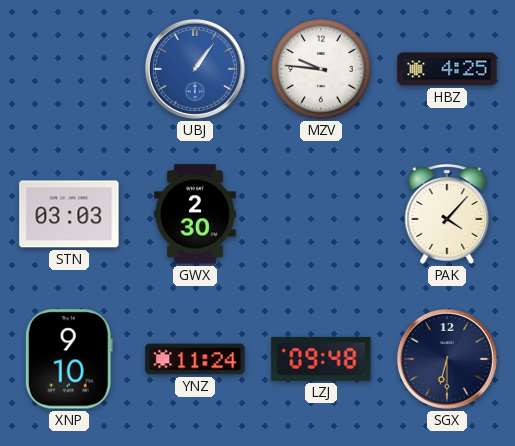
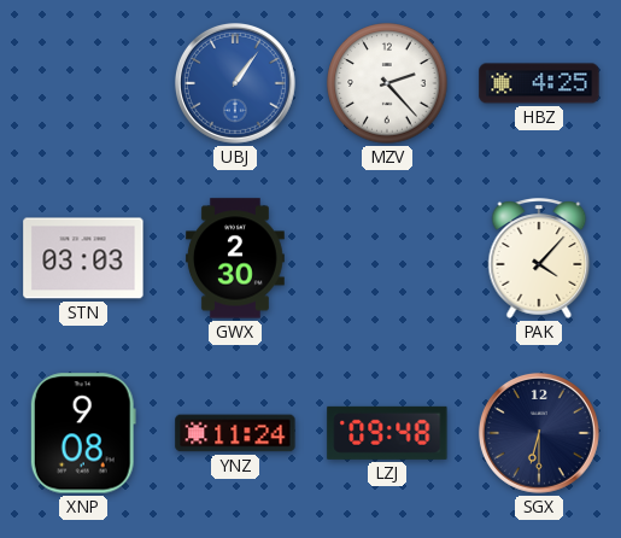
MZV: 9:46 -> 2:23 (387, 83)
XNP: 9:10 -> 9:08 (83, 433)
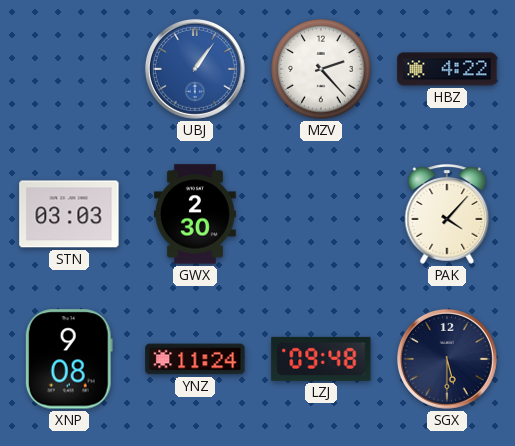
HBZ: 4:25 -> 4:22 (447, 69)
SGX: 6:30 -> 5:30 (447, 359)
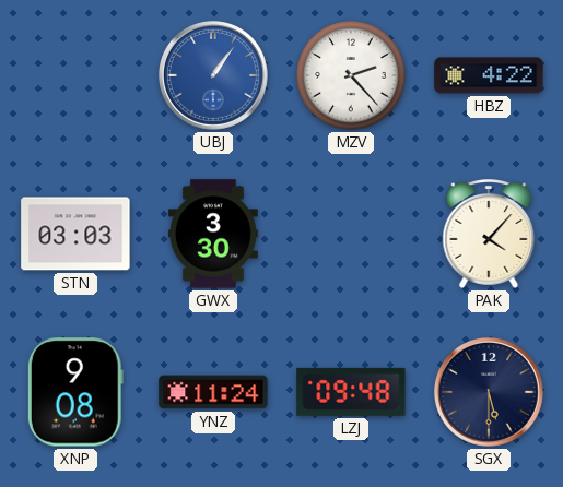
GWX: 2:30 -> 3:30 (213, 234)
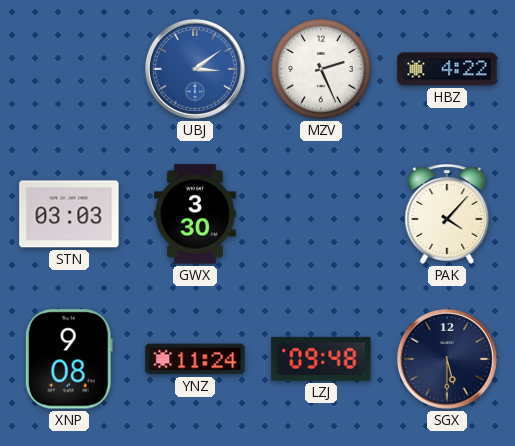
UBJ: 1:06 -> 3:09 (195, 69)
MZV: 2:23 -> 2:26 (321, 69)
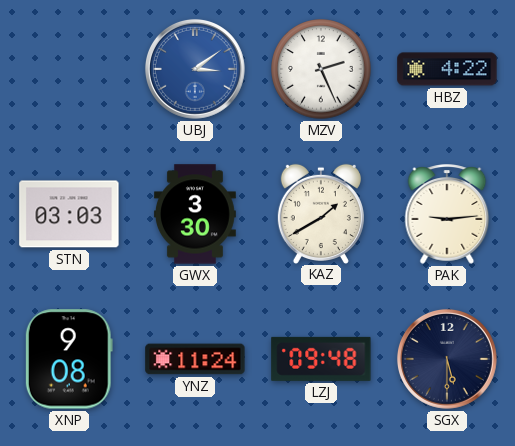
KAZ: none -> 1:40 (321, 213)
PAK: 4:07 -> 9:14 (447, 214)
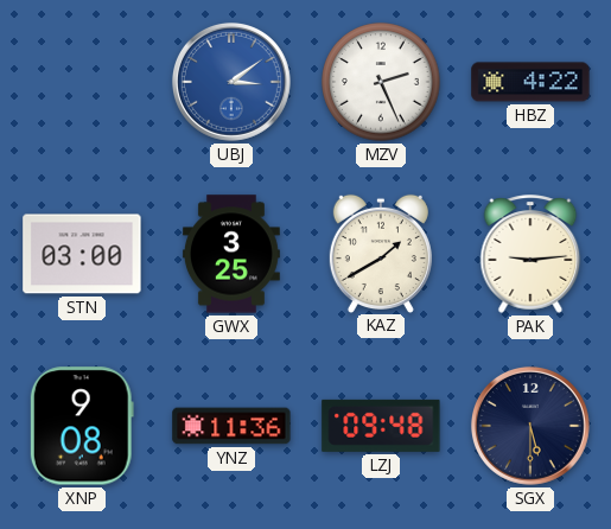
STN: 03:03 -> 03:00 (82, 254)
GWX: 3:30 -> 3:25 (231, 254)
YNZ: 11:24 -> 11:36 (231, 426)
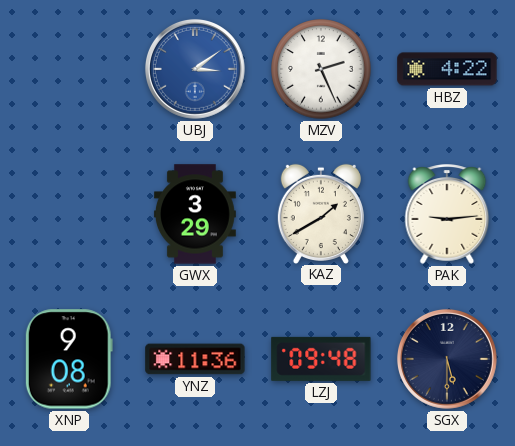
STN: 03:00 -> none (82, 254)
GWX: 3:25 -> 3:29 (195, 214)
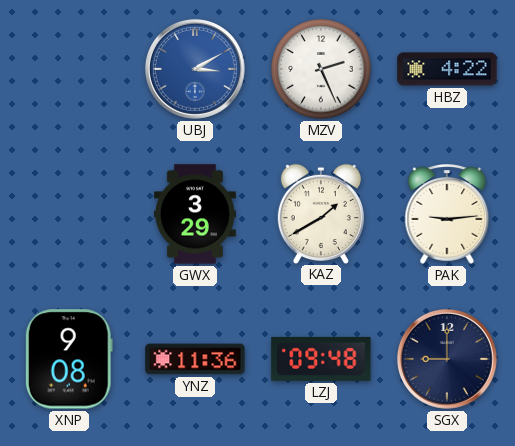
UBJ: 3:09 -> 3:10 (195, 69)
SGX: 5:30 -> 9:00 (447, 359)
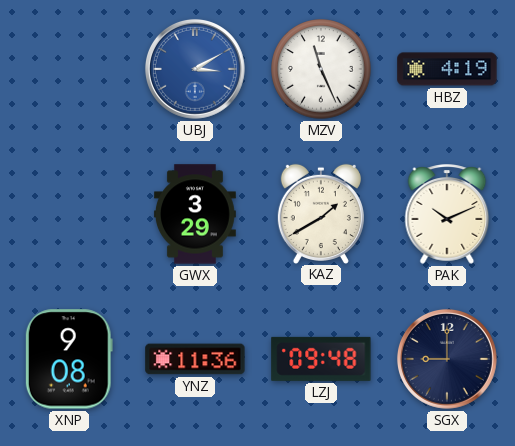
MZV: 2:26 -> 11:26 (321, 69)
HBZ: 4:22 -> 4:19 (447, 69)
PAK: 9:14 -> 10:11 (447, 214)
